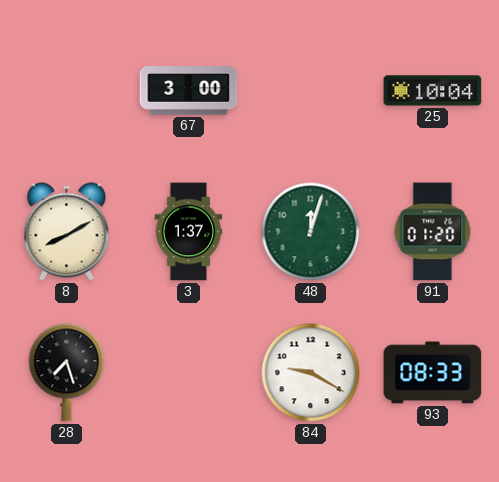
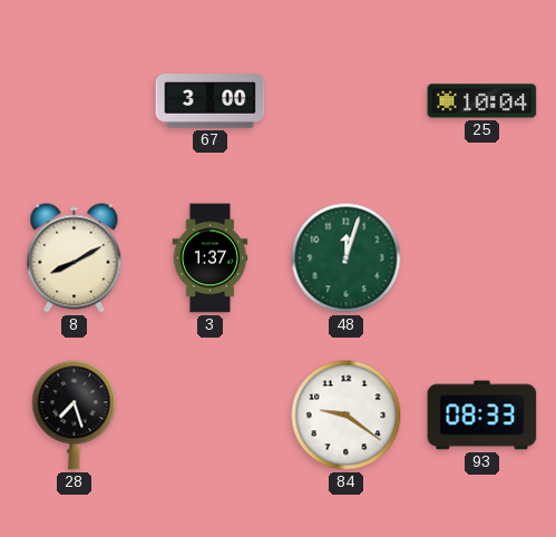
91: 01:20 -> none (433, 232)
84: 9:20 -> 9:21 (347, 416)
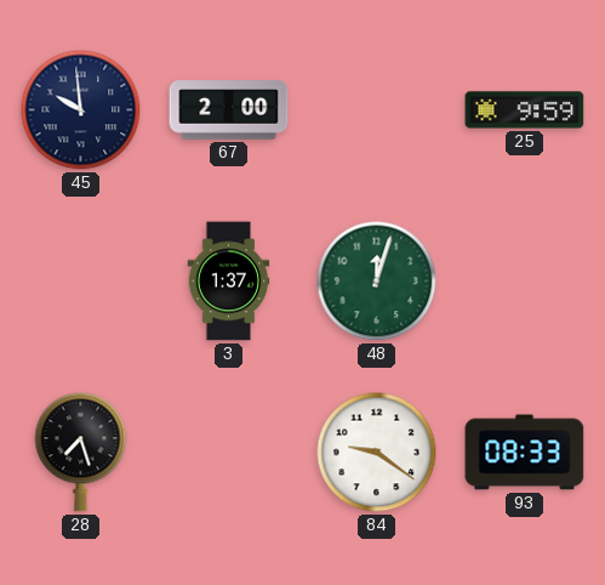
45: none -> 9:59 (81, 110)
67: 3:00 -> 2:00 (229, 110)
25: 10:04 -> 9:59 (525, 110)
8: 8:10 -> none (75, 258)
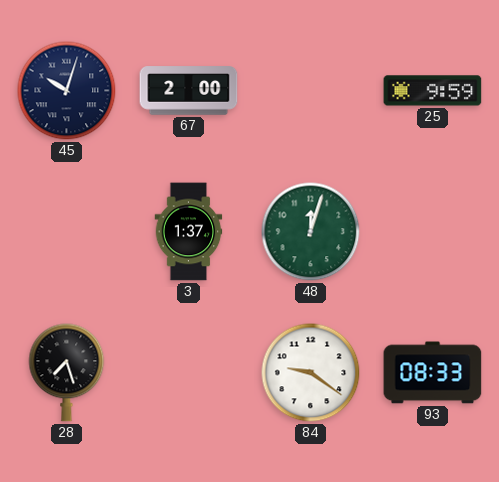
45: 9:59 -> 10:03 (67, 91)
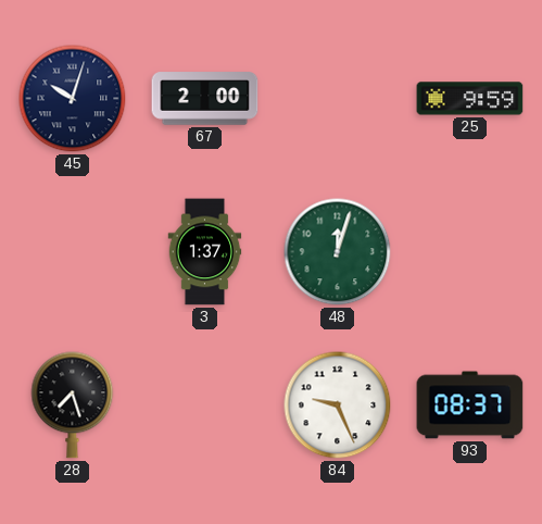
84: 9:21 -> 9:26 (338, 406)
93: 08:33 -> 08:37 (470, 406)
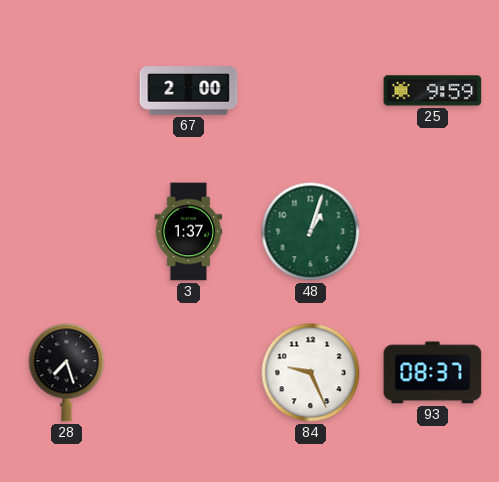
45: 10:03 -> none (73, 99)
48: 12:03 -> 1:03 (311, 232)
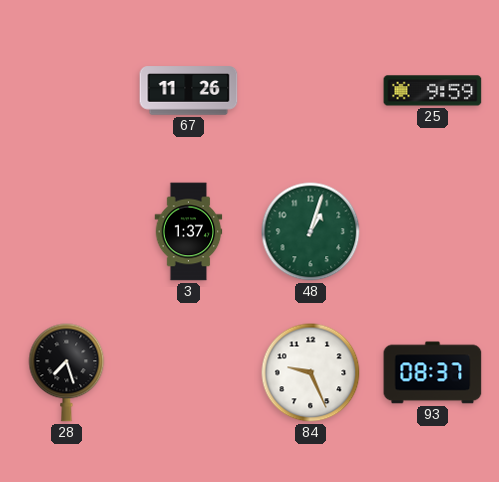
67: 2:00 -> 11:26 (189, 91)
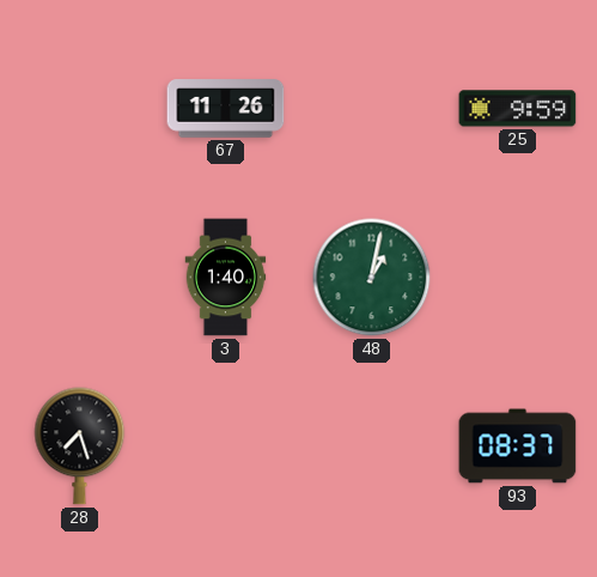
3: 1:37 -> 1:40 (226, 278)
48: 1:03 -> 1:02 (372, 278)
84: 9:26 -> none (311, 373)
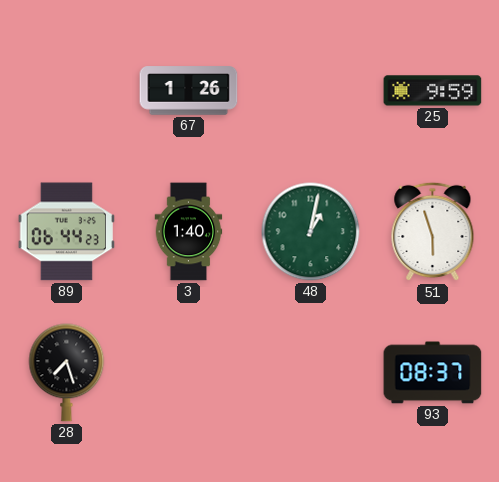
67: 11:26 -> 1:26 (189, 91)
89: none -> 06:44 (66, 232)
51: none -> 5:57 (433, 232)
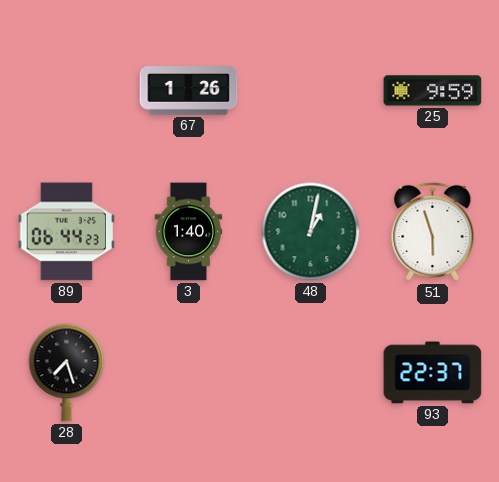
93: 08:37 -> 22:37 (433, 373)
